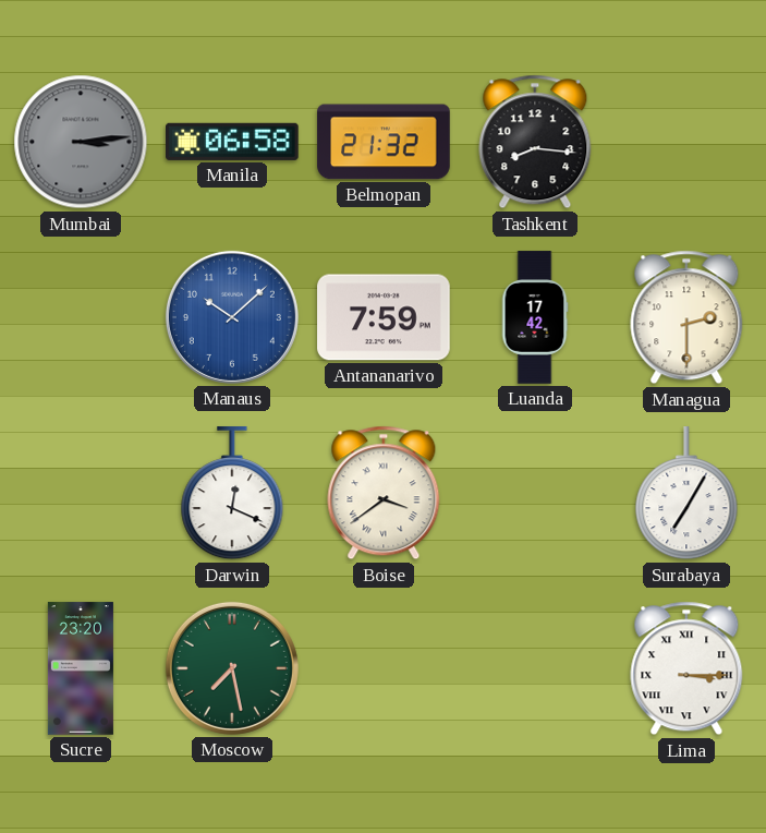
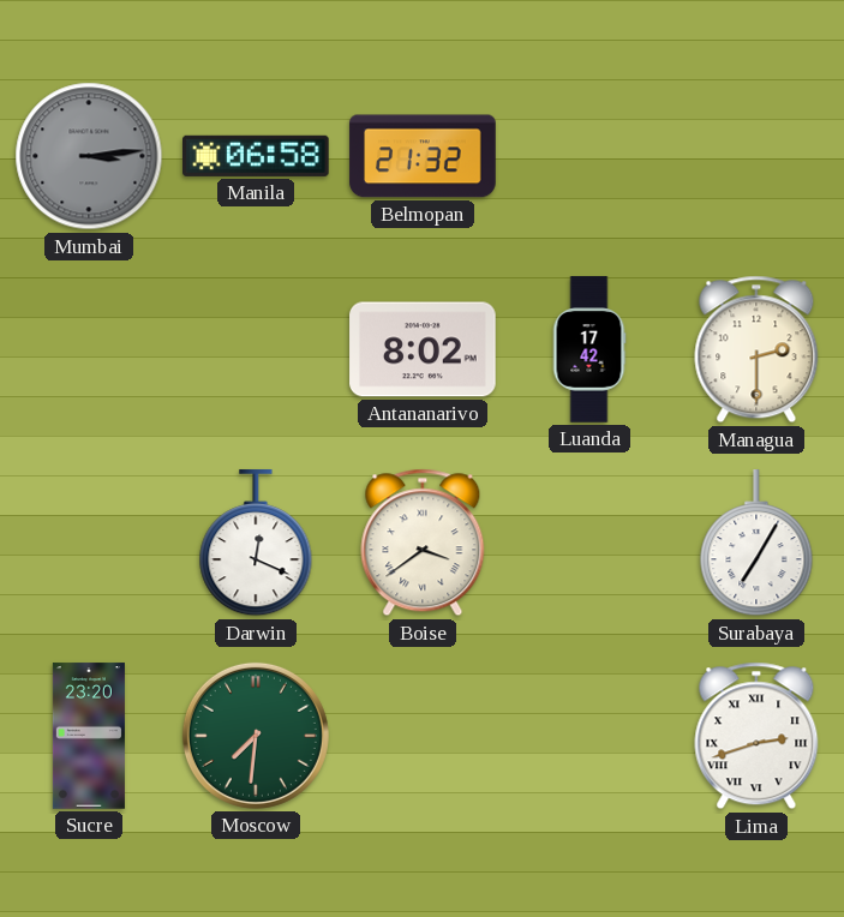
Tashkent: 8:16 -> none (535, 142)
Manaus: 10:08 -> none (232, 317)
Antananarivo: 7:59 -> 8:02 (423, 349)
Moscow: 7:28 -> 7:31 (256, 736)
Lima: 3:15 -> 2:42 (756, 736)
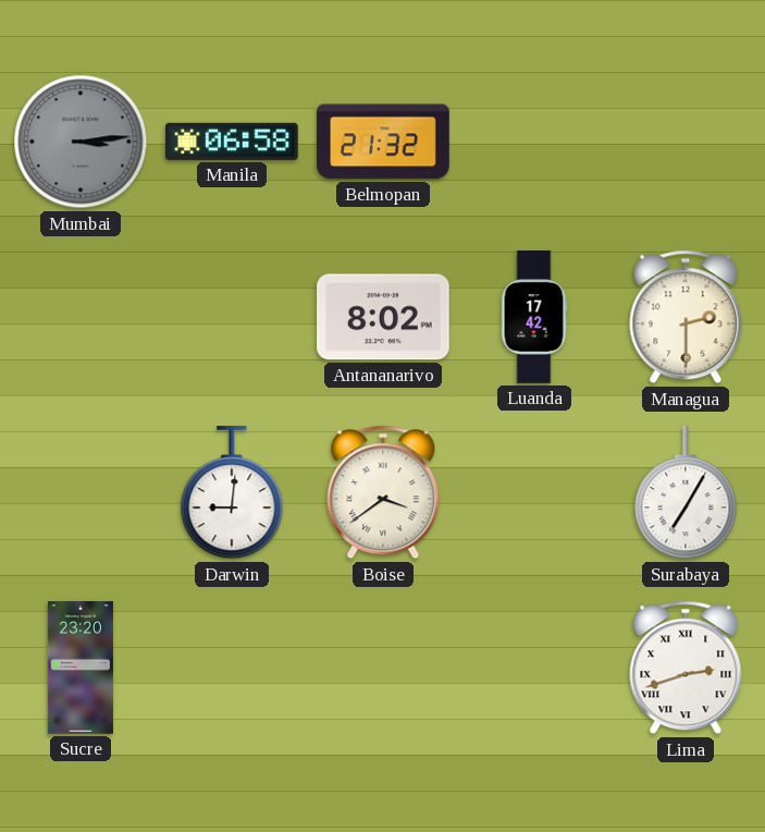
Darwin: 12:19 -> 9:01 (232, 493)
Moscow: 7:31 -> none (256, 736)
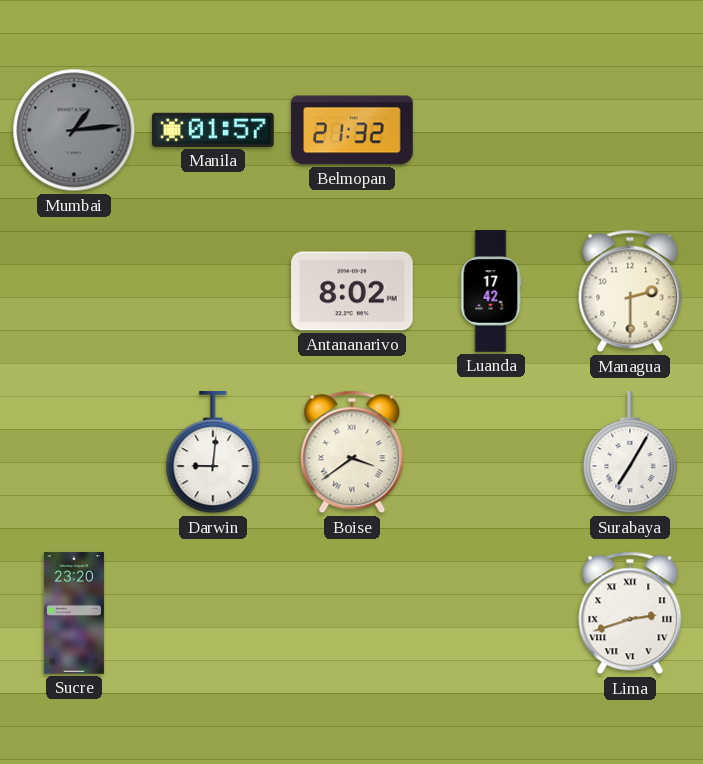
Mumbai: 3:14 -> 1:14 (74, 130)
Manila: 06:58 -> 01:57 (214, 130)
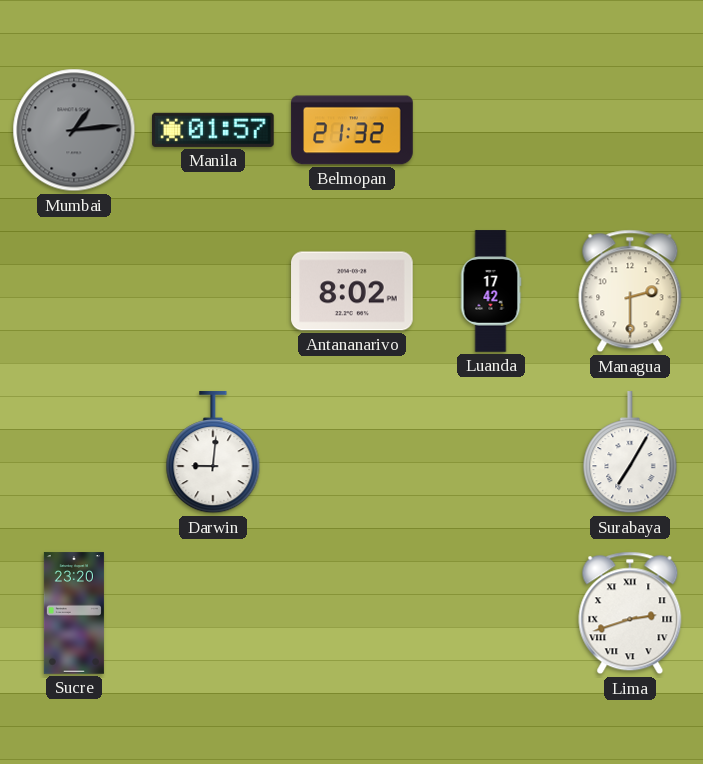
Boise: 3:39 -> none (352, 452)
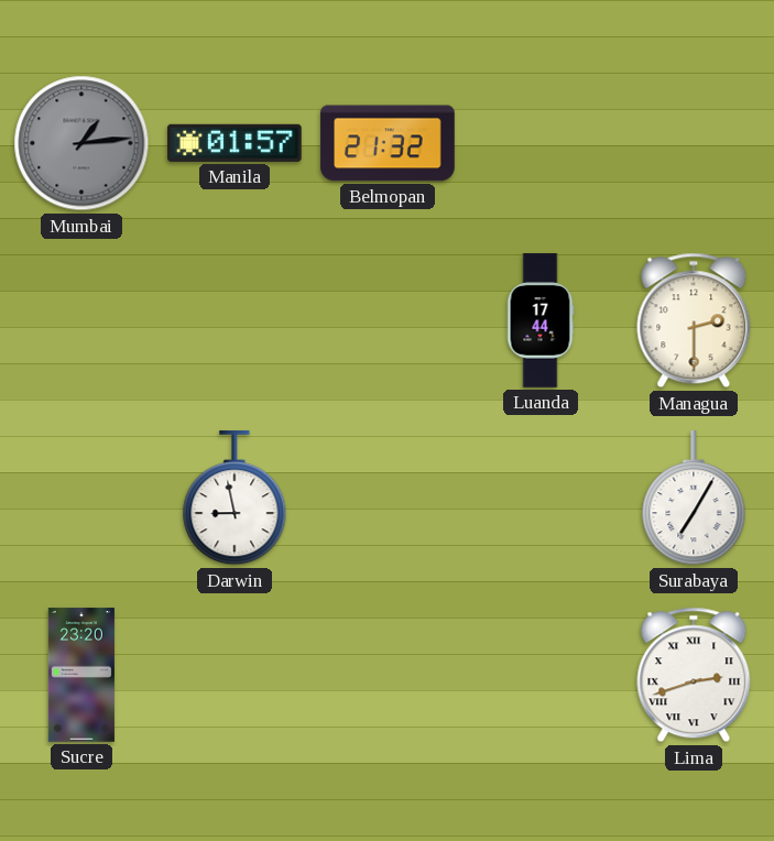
Antananarivo: 8:02 -> none (352, 291)
Luanda: 17:42 -> 17:44 (541, 320)
Darwin: 9:01 -> 8:58 (235, 499)
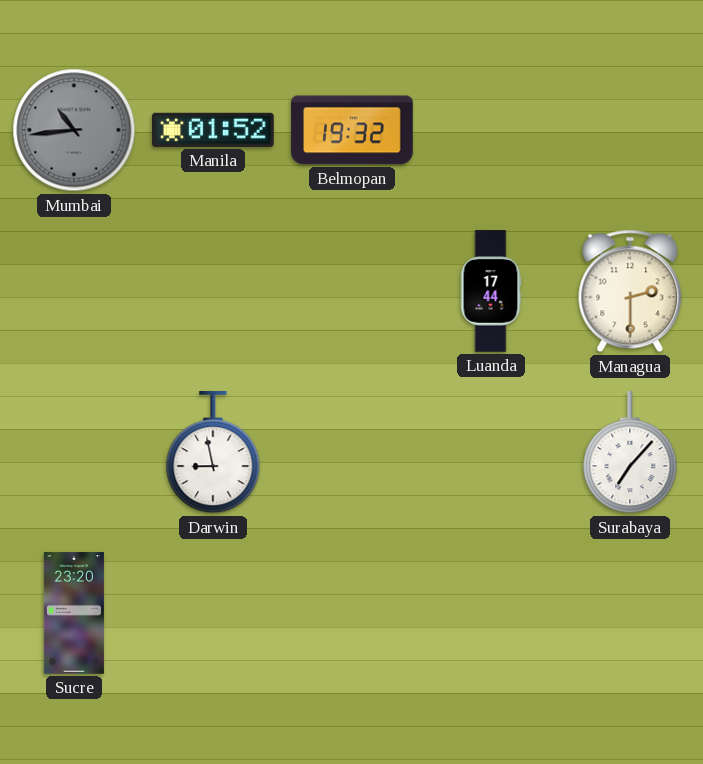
Mumbai: 1:14 -> 10:44 (74, 130)
Manila: 01:57 -> 01:52 (214, 130)
Belmopan: 21:32 -> 19:32 (352, 130)
Surabaya: 7:05 -> 7:07 (630, 453)
Lima: 2:42 -> none (694, 675)
